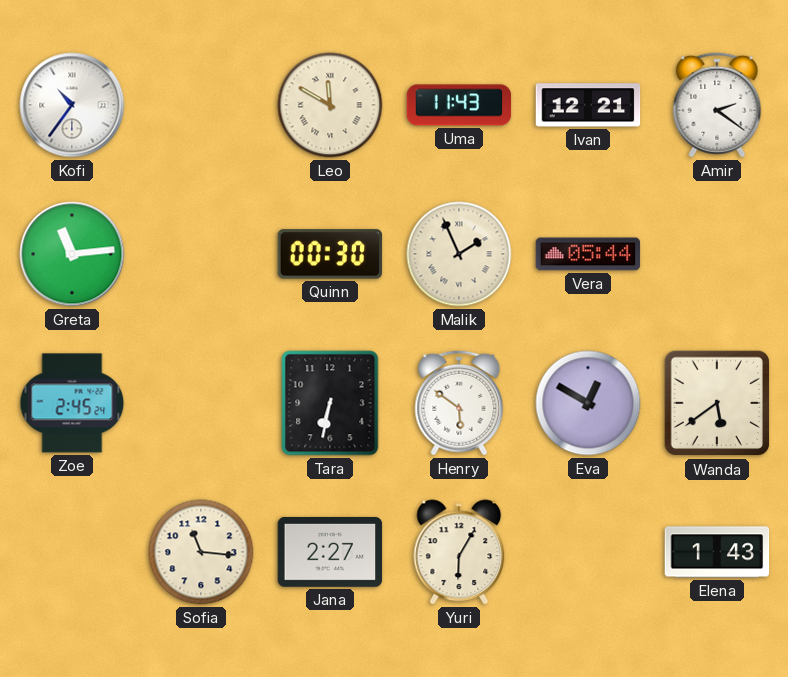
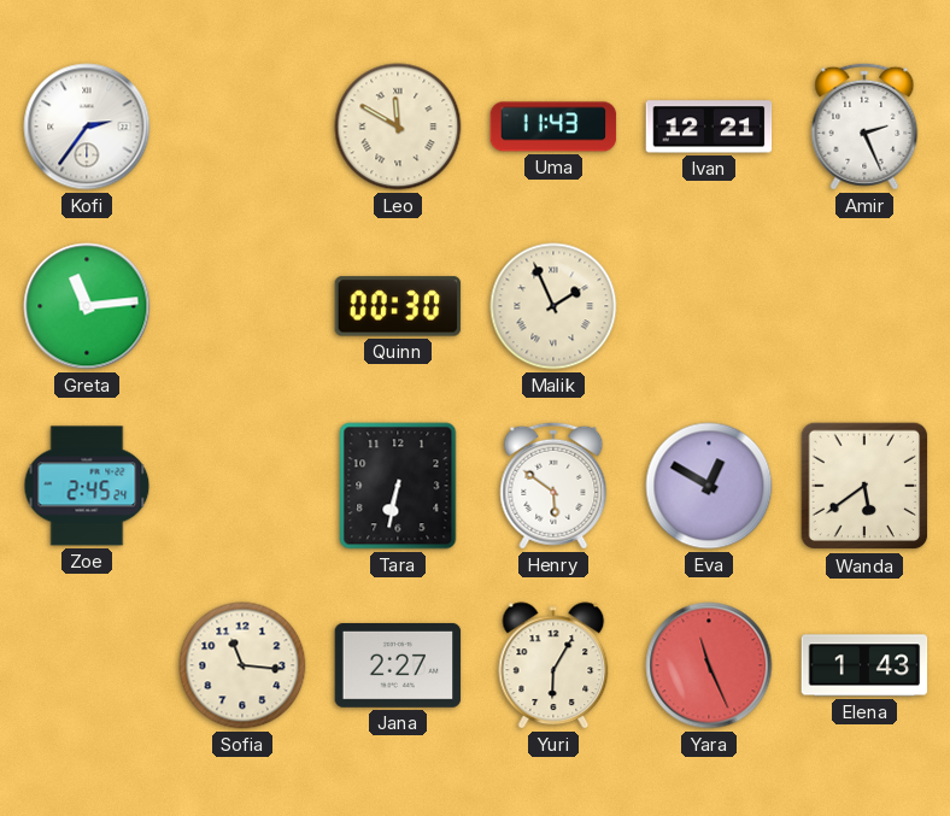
Kofi: 10:36 -> 2:36 (87, 127)
Amir: 2:21 -> 2:26 (864, 127)
Vera: 05:44 -> none (588, 254)
Yara: none -> 11:26 (709, 665)
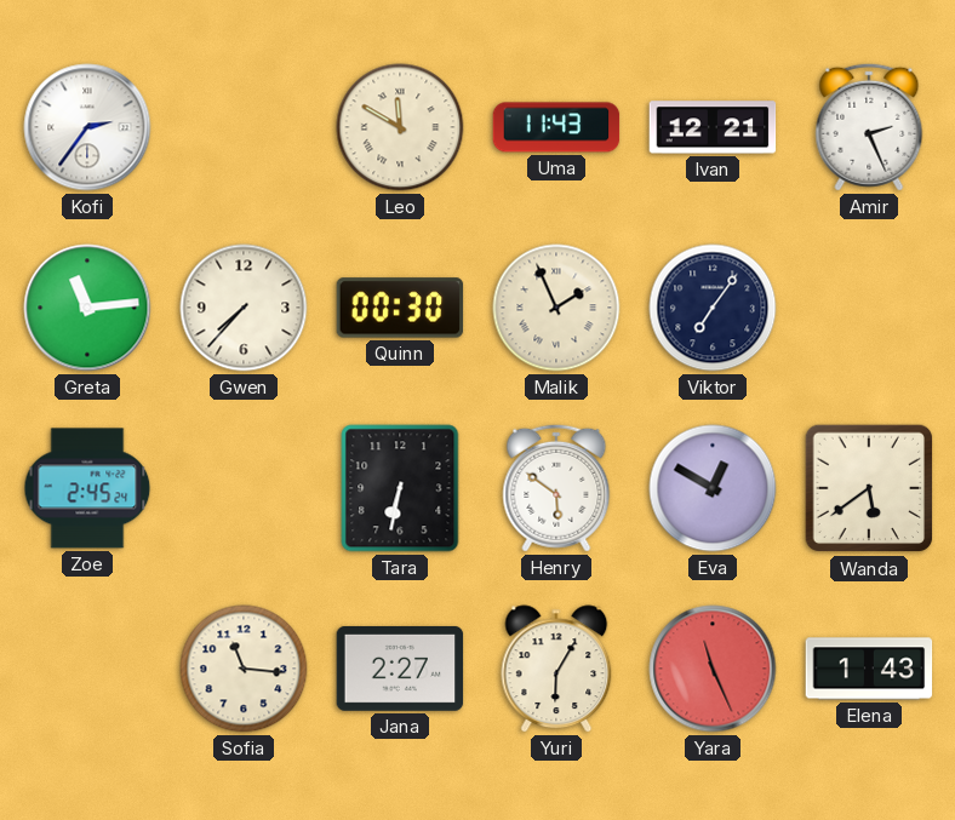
Gwen: none -> 7:37 (244, 308)
Viktor: none -> 7:06 (713, 308)
